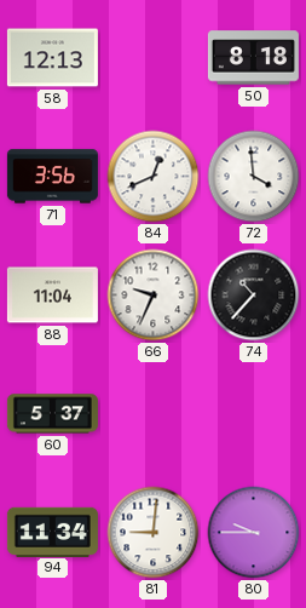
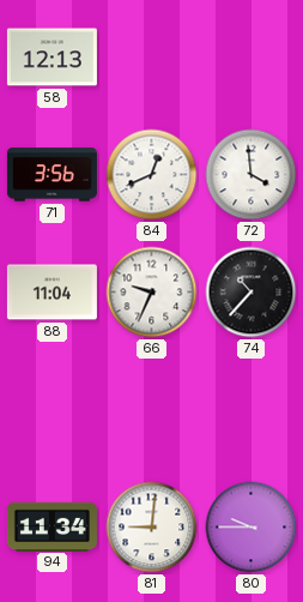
50: 8:18 -> none (253, 58)
60: 5:37 -> none (52, 414)
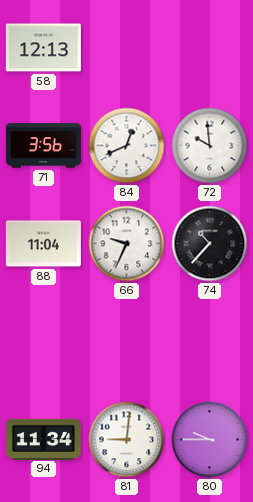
72: 3:59 -> 9:59 (210, 146)
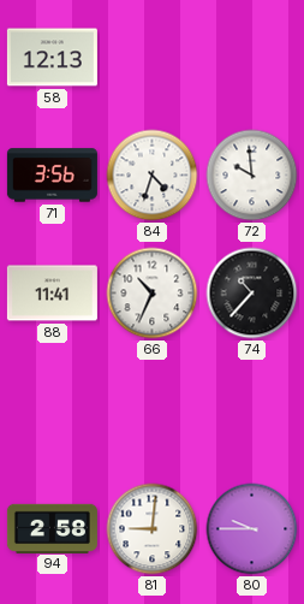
84: 12:41 -> 4:33 (153, 176)
88: 11:04 -> 11:41 (52, 294)
66: 9:34 -> 10:34 (153, 294)
94: 11:34 -> 2:58 (52, 528)
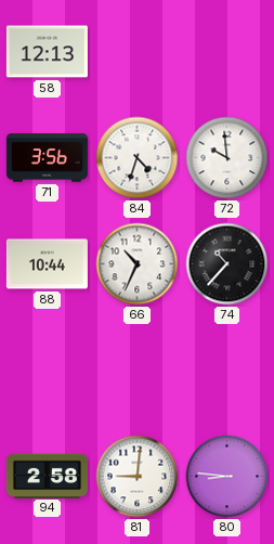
88: 11:41 -> 10:44 (47, 264)
80: 9:45 -> 8:46 (227, 477)
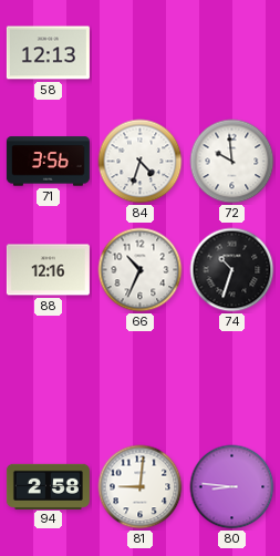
88: 10:44 -> 12:16 (48, 270)
74: 10:37 -> 10:33 (232, 270)
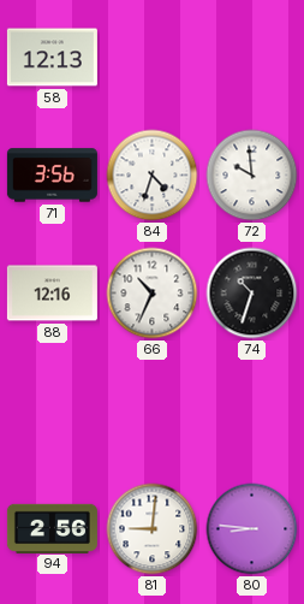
94: 2:58 -> 2:56 (52, 528)
